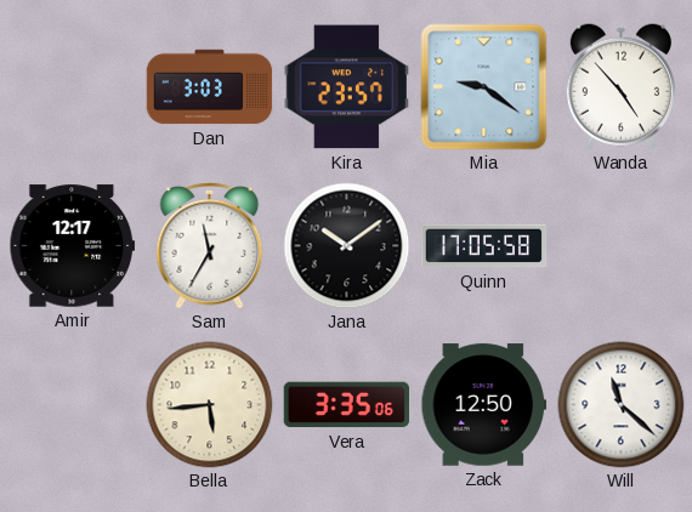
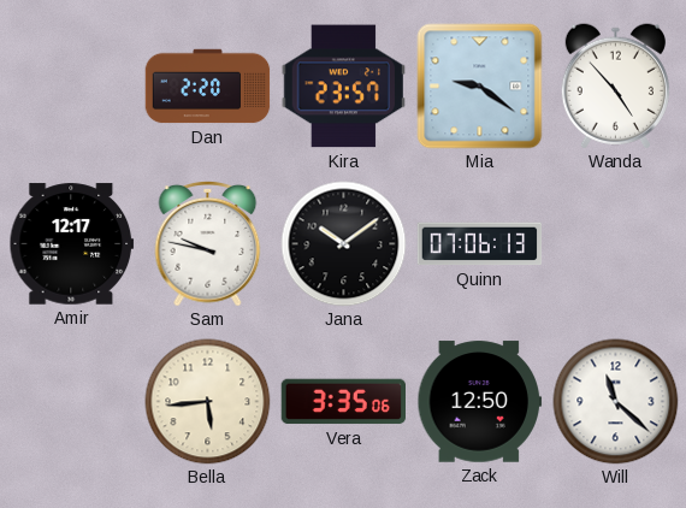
Dan: 3:03 -> 2:20 (208, 87)
Sam: 11:35 -> 9:47 (208, 243)
Quinn: 17:05 -> 07:06 (480, 244)
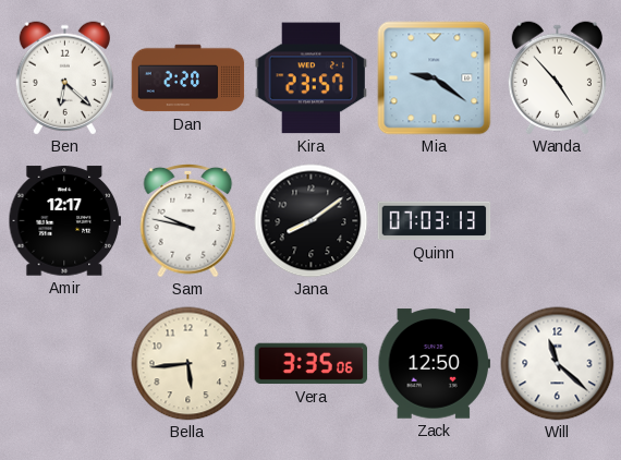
Ben: none -> 6:22 (64, 78)
Jana: 10:09 -> 8:09 (312, 221)
Quinn: 07:06 -> 07:03 (435, 221)
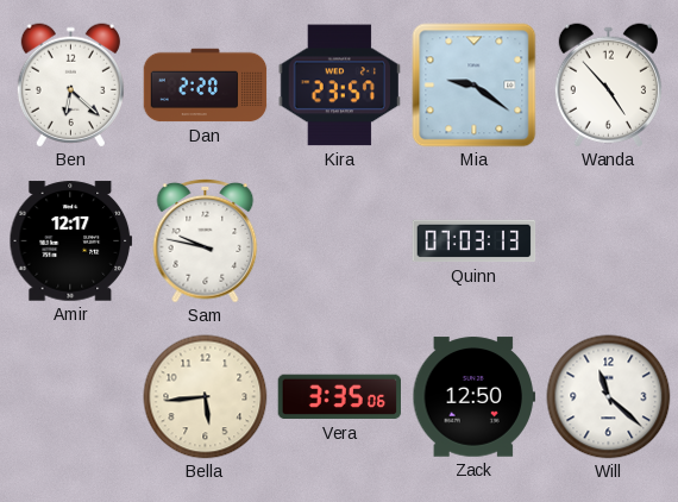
Jana: 8:09 -> none (312, 221)
